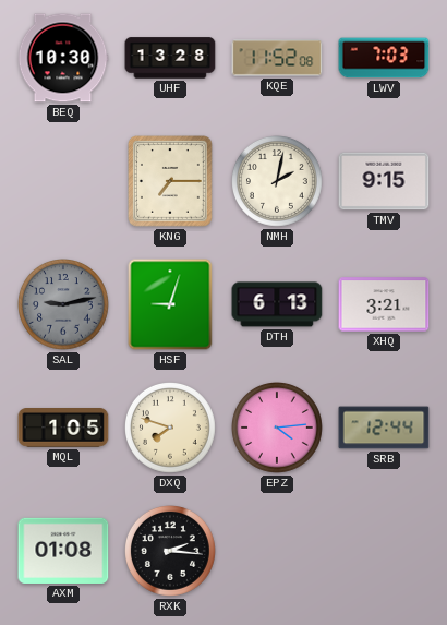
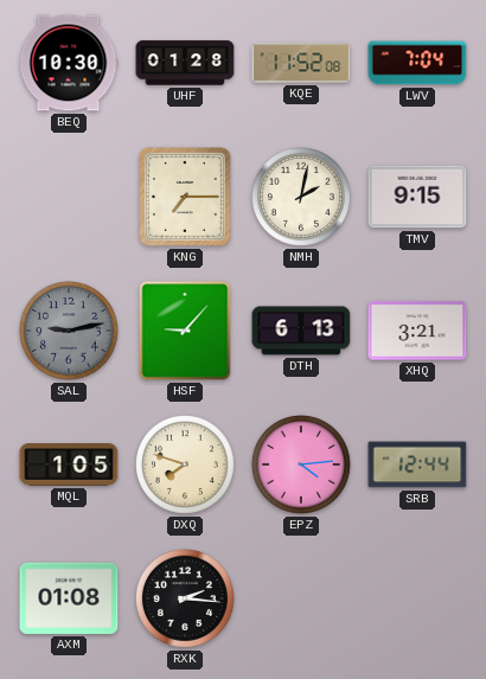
UHF: 13:28 -> 01:28 (185, 63)
LWV: 7:03 -> 7:04 (417, 63)
HSF: 9:03 -> 9:07 (185, 331)
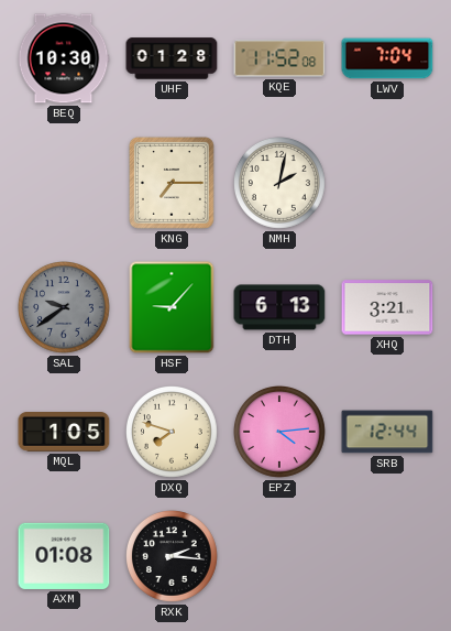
TMV: 9:15 -> none (417, 197)
SAL: 9:13 -> 9:39 (65, 308)
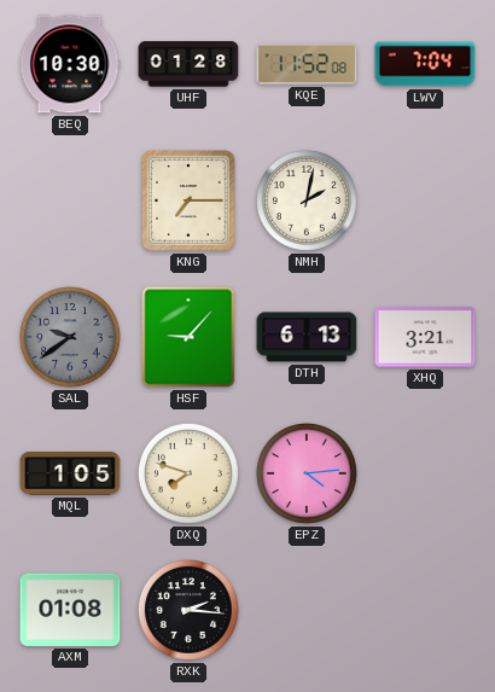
SRB: 12:44 -> none (387, 432)
